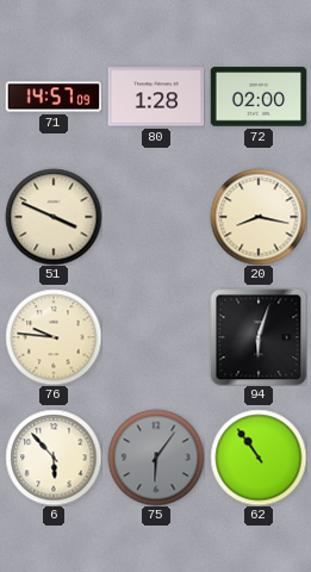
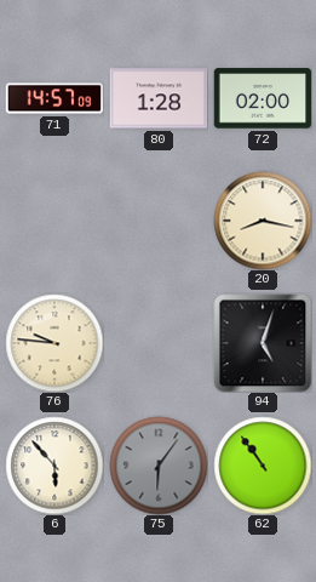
51: 3:49 -> none (54, 217)
94: 6:03 -> 5:03 (263, 343)
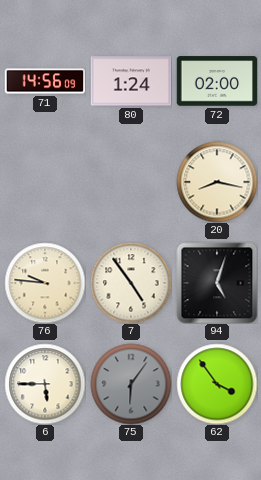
71: 14:57 -> 14:56 (45, 81)
80: 1:28 -> 1:24 (131, 81)
7: none -> 4:54 (131, 283)
6: 5:53 -> 5:45 (45, 384)
62: 10:54 -> 3:54 (217, 384)
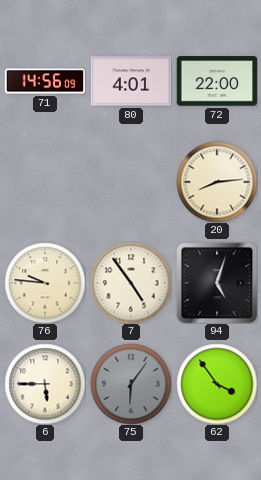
80: 1:24 -> 4:01 (131, 81)
72: 02:00 -> 22:00 (217, 81)
20: 8:17 -> 8:14 (217, 182)
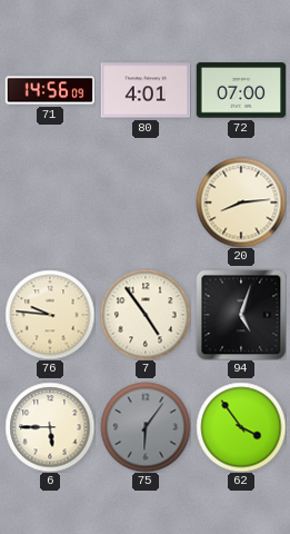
72: 22:00 -> 07:00 (241, 90)
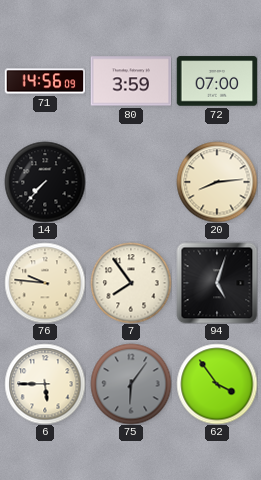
80: 4:01 -> 3:59 (131, 81)
14: none -> 7:37 (45, 182)
7: 4:54 -> 7:54 (131, 283)
